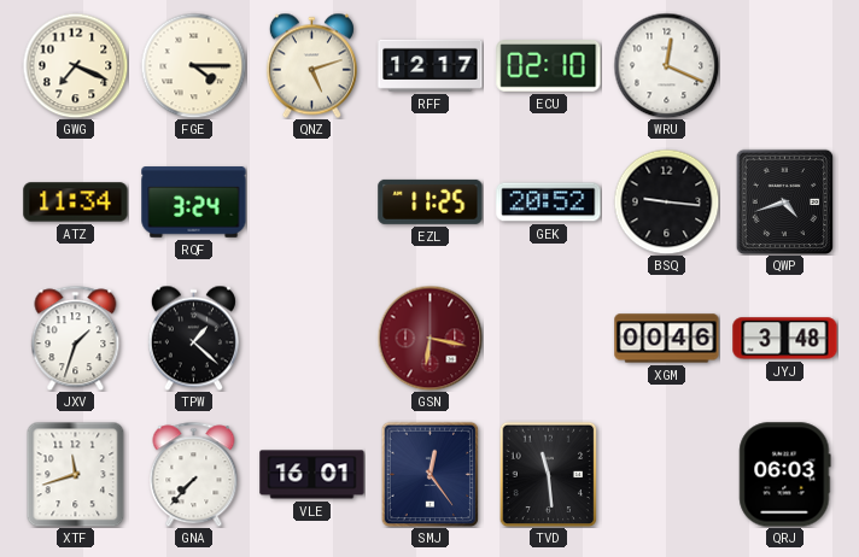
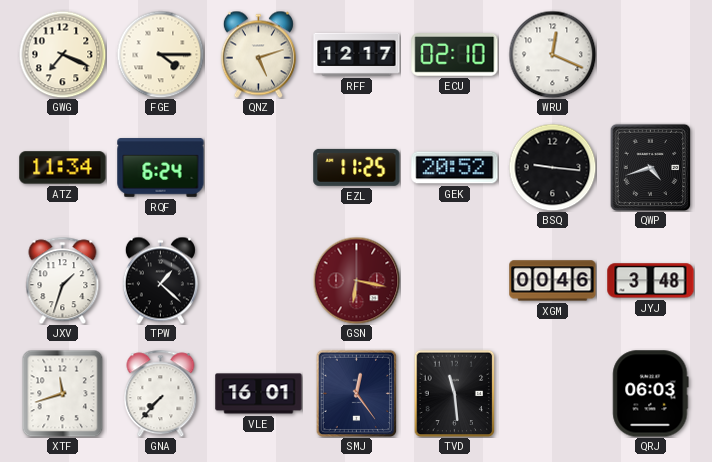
RQF: 3:24 -> 6:24 (161, 168)
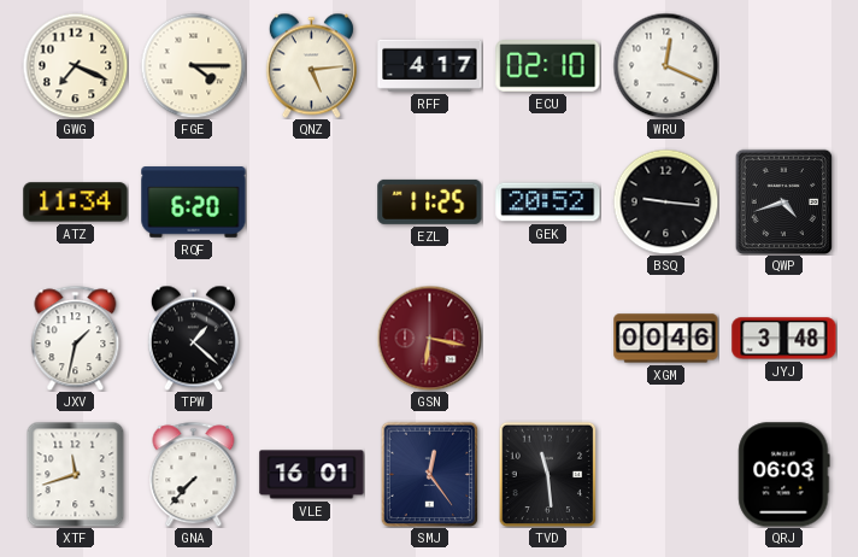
QNZ: 5:12 -> 5:14 (311, 65)
RFF: 12:17 -> 4:17 (430, 65)
RQF: 6:24 -> 6:20 (194, 203)
JXV: 1:33 -> 1:32 (76, 338)
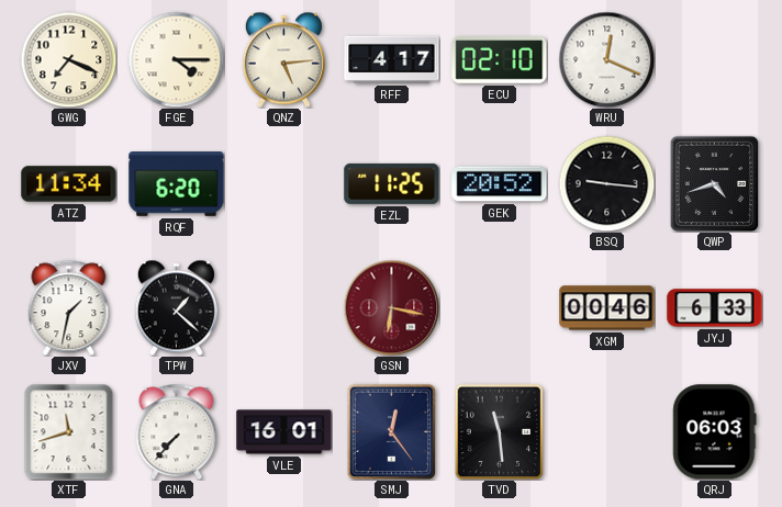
JYJ: 3:48 -> 6:33 (715, 308)
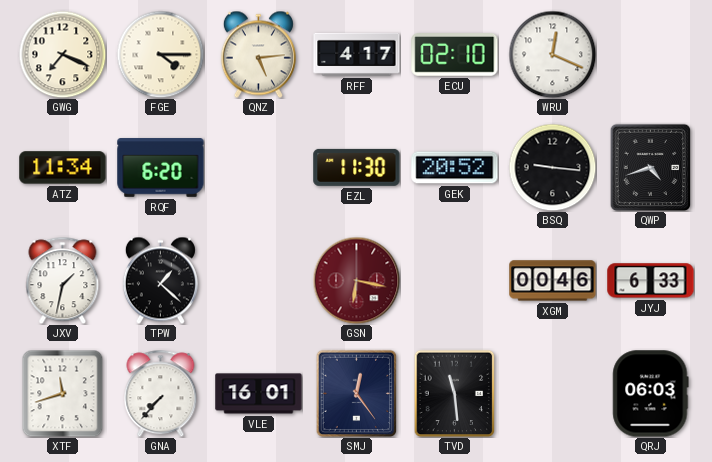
EZL: 11:25 -> 11:30 (357, 167)
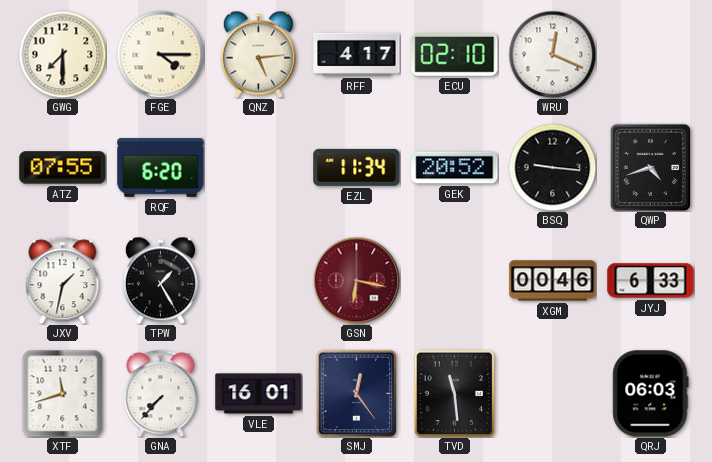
GWG: 7:19 -> 7:30 (62, 54)
ATZ: 11:34 -> 07:55 (63, 168)
EZL: 11:30 -> 11:34 (357, 167)
TPW: 1:22 -> 1:25 (160, 280)
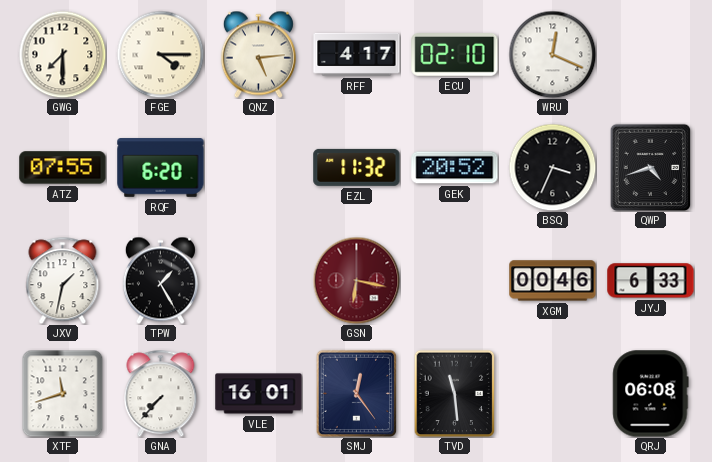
EZL: 11:34 -> 11:32 (357, 167)
BSQ: 9:16 -> 3:34 (552, 167)
QRJ: 06:03 -> 06:08 (651, 394)
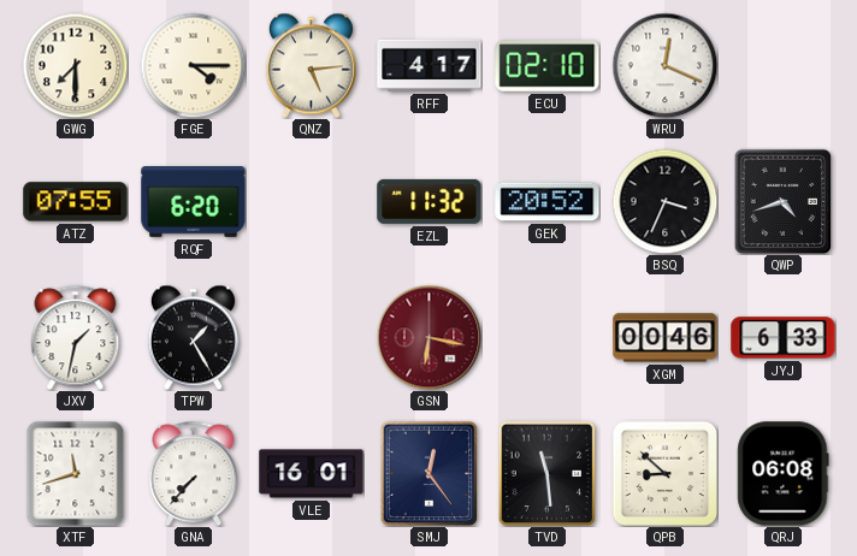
QPB: none -> 8:52 (664, 473)
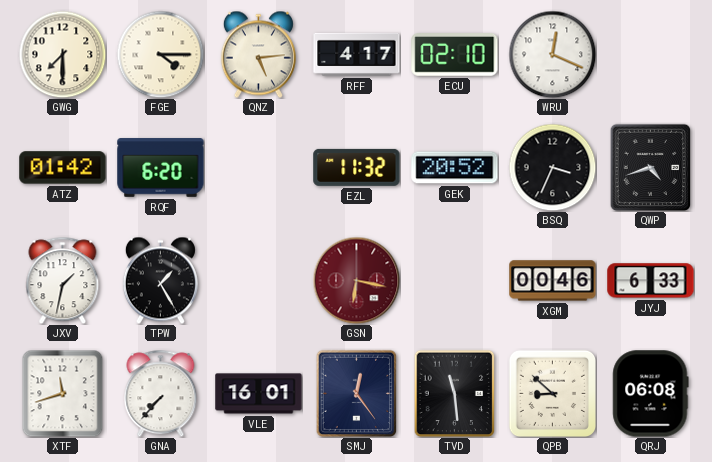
ATZ: 07:55 -> 01:42 (63, 168)
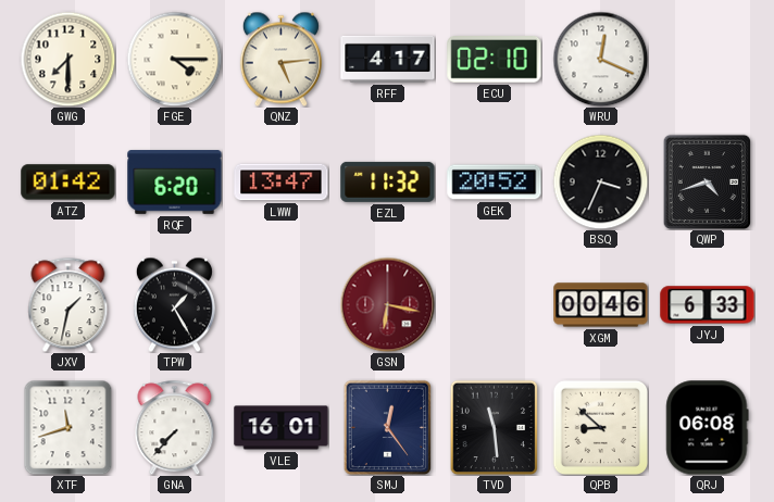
LWW: none -> 13:47 (282, 183)
